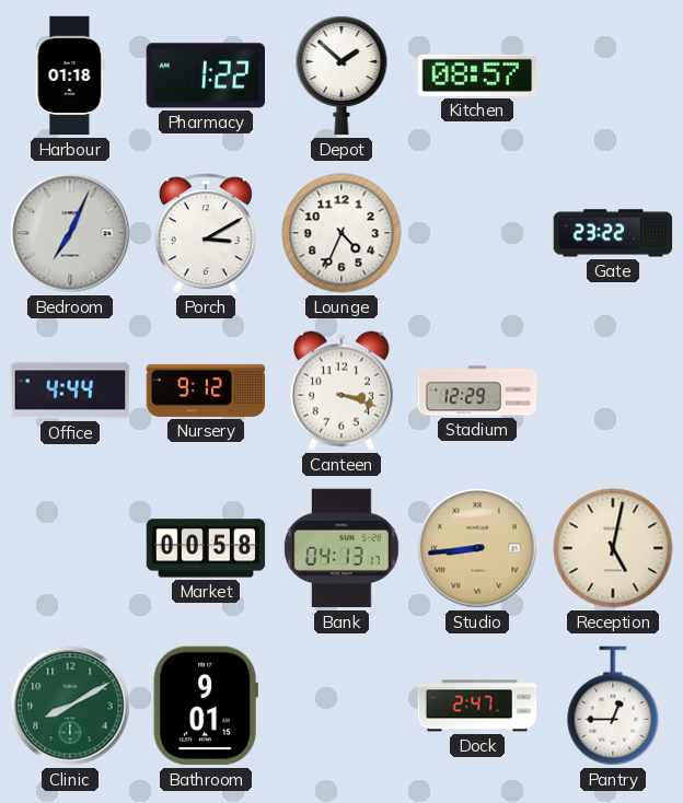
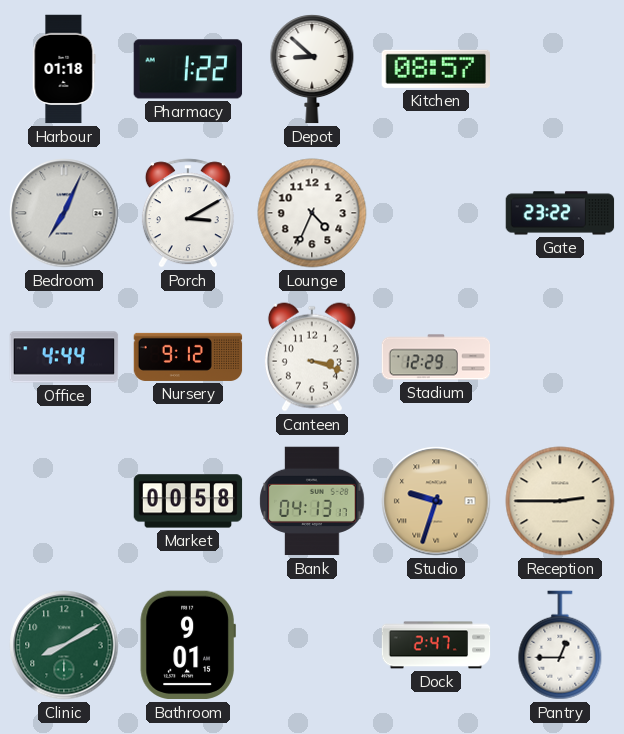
Depot: 1:52 -> 8:52 (312, 70)
Studio: 8:44 -> 9:33 (436, 501)
Reception: 5:02 -> 2:45 (560, 501)
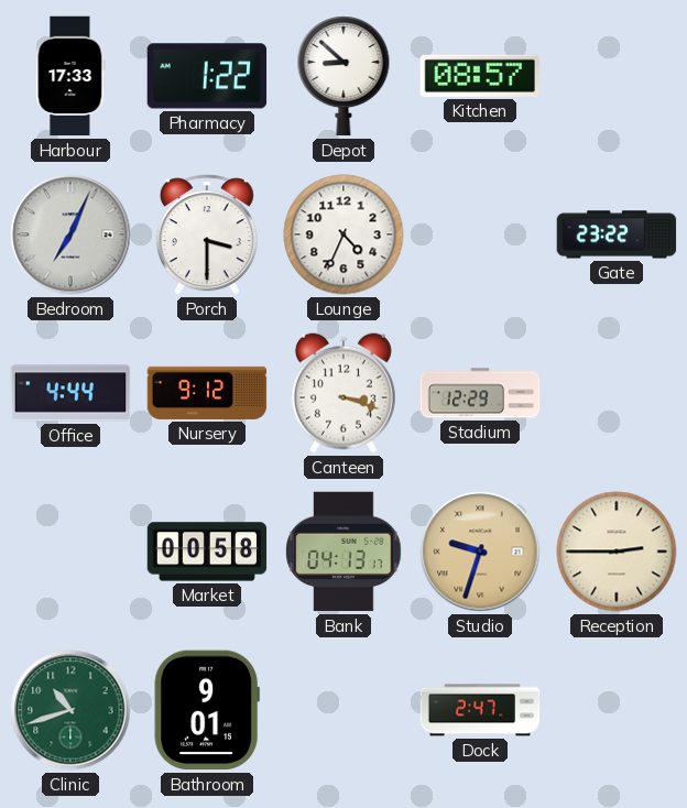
Harbour: 01:18 -> 17:33 (70, 76)
Porch: 3:10 -> 3:30 (207, 234)
Clinic: 8:10 -> 10:42 (70, 710)
Pantry: 12:45 -> none (560, 645)
